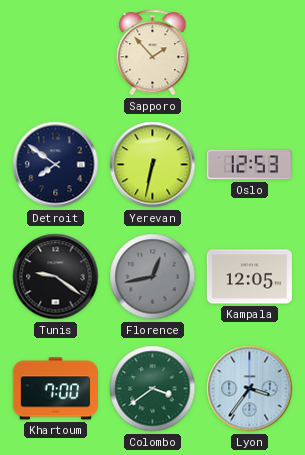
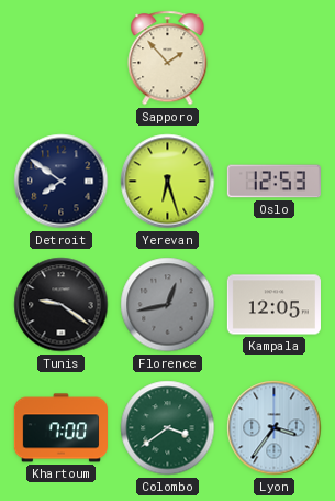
Yerevan: 6:32 -> 6:27 (168, 182)
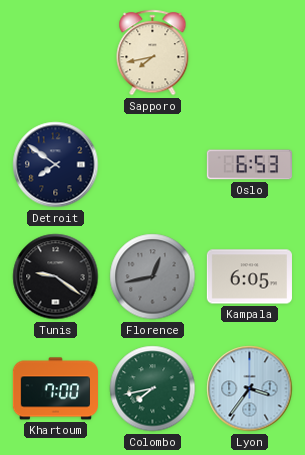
Sapporo: 1:53 -> 7:43 (153, 53)
Yerevan: 6:27 -> none (168, 182)
Oslo: 12:53 -> 6:53 (249, 165)
Kampala: 12:05 -> 6:05 (249, 277)
Colombo: 3:39 -> 7:43 (153, 389)
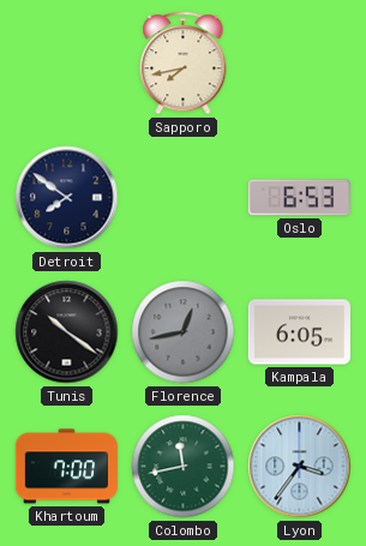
Tunis: 9:21 -> 10:21 (67, 332)
Colombo: 7:43 -> 11:43 (184, 467)
